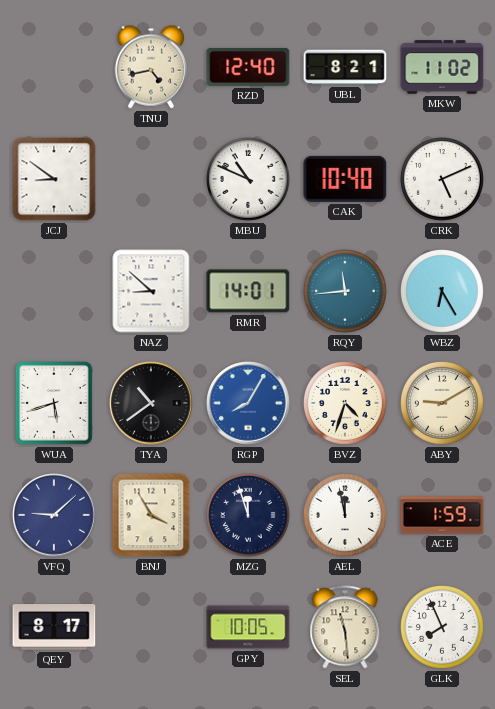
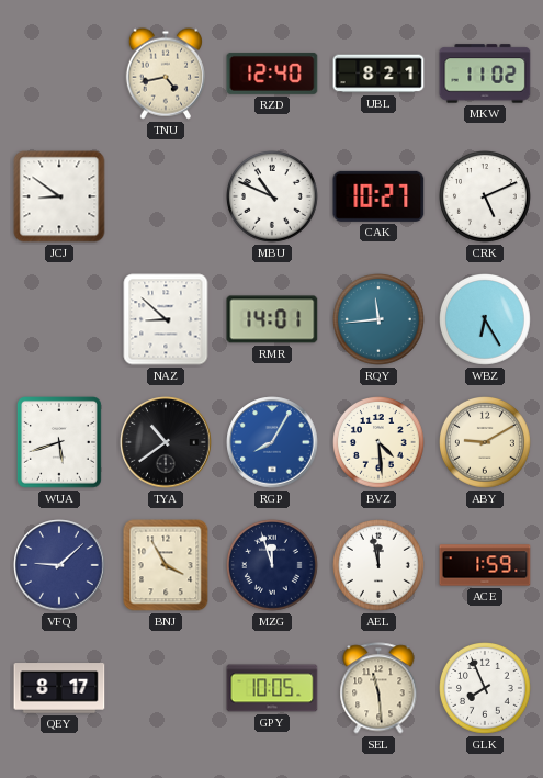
CAK: 10:40 -> 10:27 (378, 196)
BVZ: 4:33 -> 4:29 (380, 443)
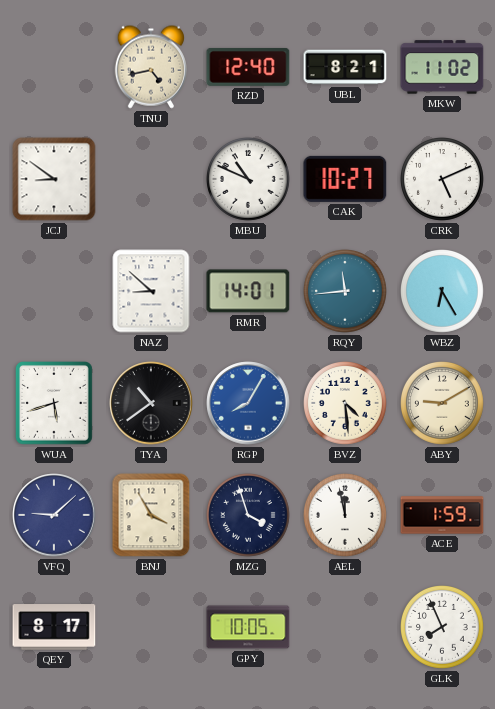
MZG: 11:57 -> 3:57 (249, 516)
SEL: 11:29 -> none (378, 688)
